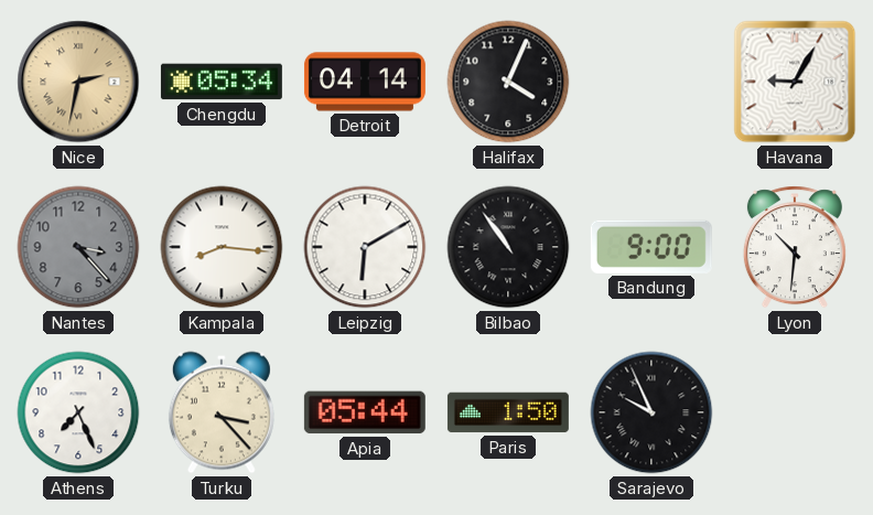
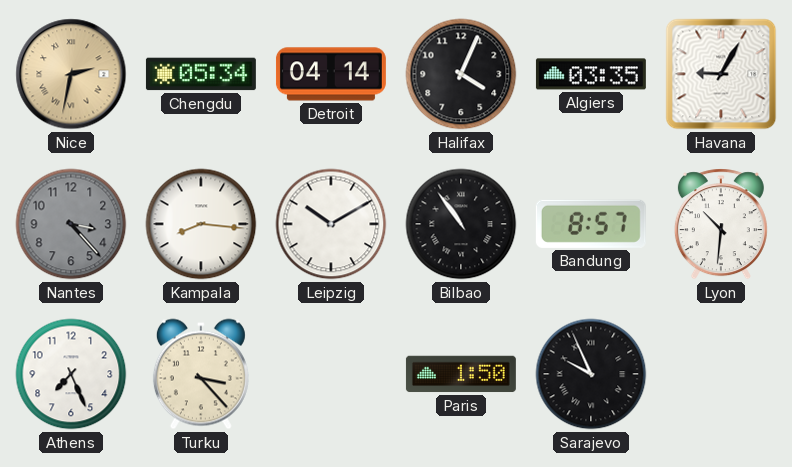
Algiers: none -> 03:35 (591, 74)
Leipzig: 6:10 -> 10:10 (331, 224)
Bandung: 9:00 -> 8:57 (591, 224)
Apia: 05:44 -> none (365, 412)
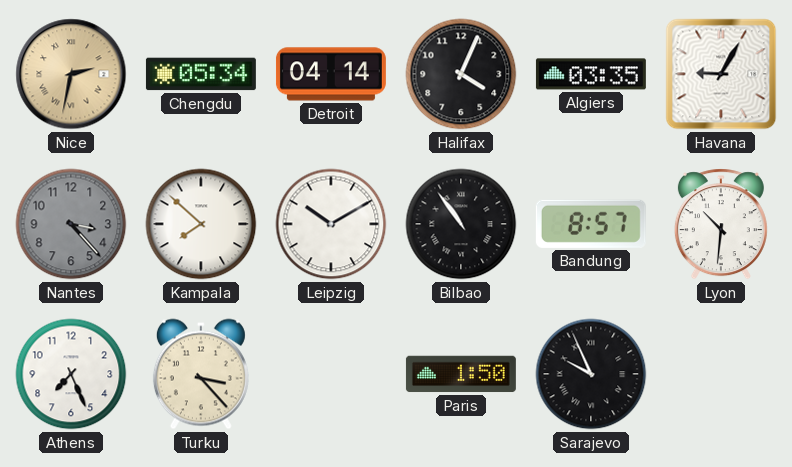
Kampala: 8:16 -> 7:52 (201, 224)
